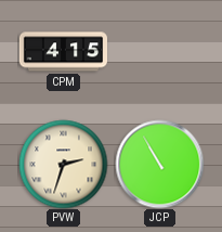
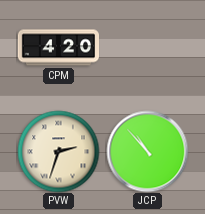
CPM: 4:15 -> 4:20 (58, 48)
JCP: 10:55 -> 10:53 (147, 151)
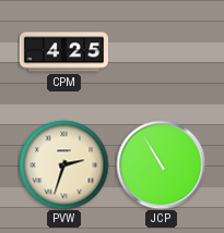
CPM: 4:20 -> 4:25 (63, 52)
JCP: 10:53 -> 10:55 (161, 164)
